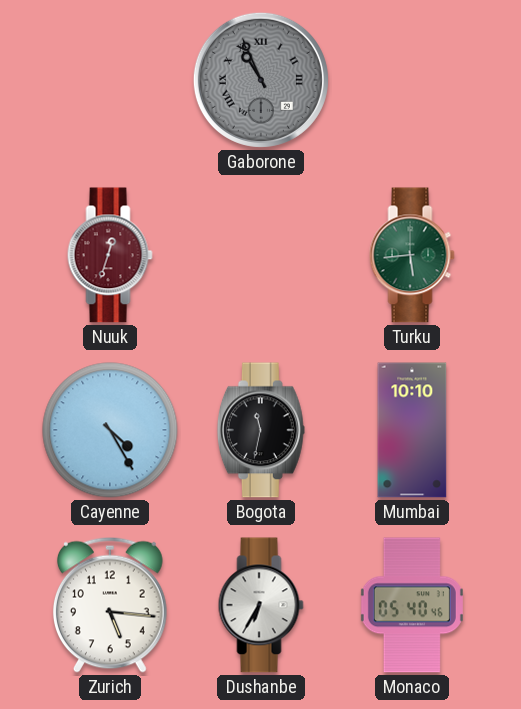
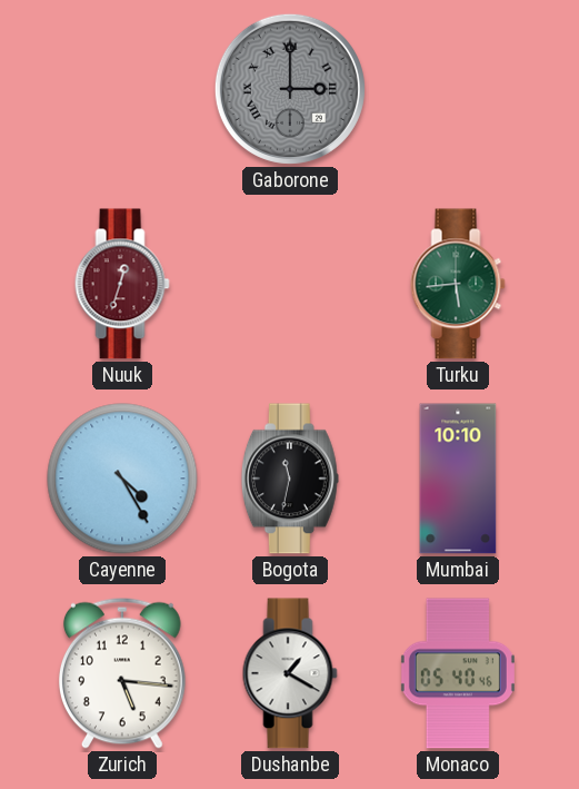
Gaborone: 10:56 -> 3:00 (290, 89)
Dushanbe: 6:35 -> 1:20 (290, 673)
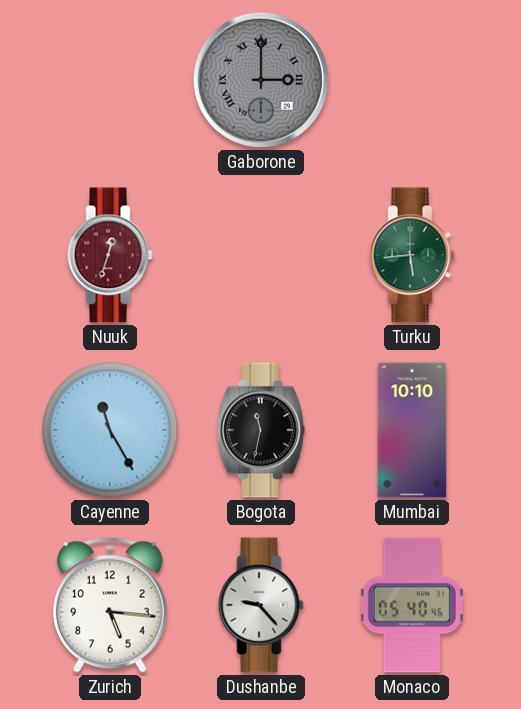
Cayenne: 4:25 -> 11:25 (110, 430)
Dushanbe: 1:20 -> 9:23 (261, 605)
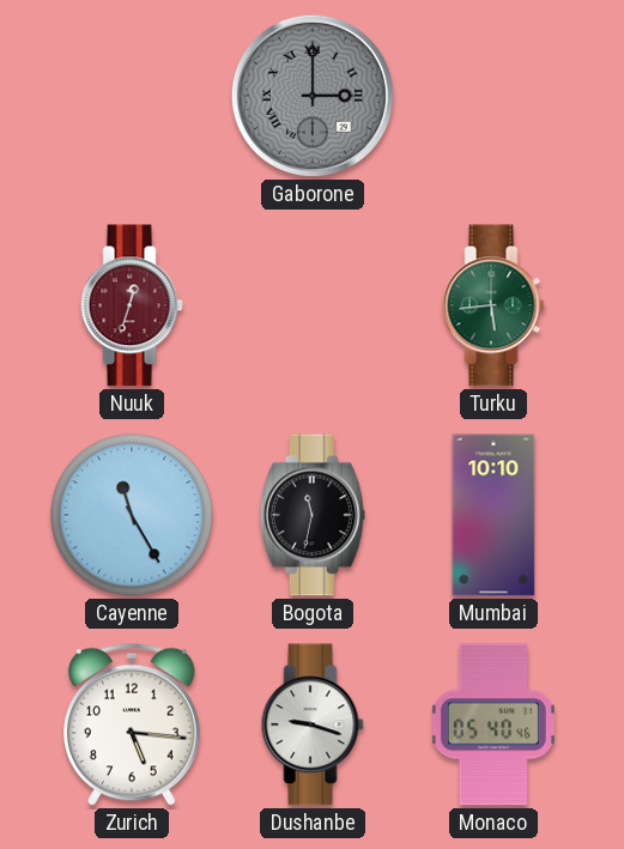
Dushanbe: 9:23 -> 9:18 (313, 724)
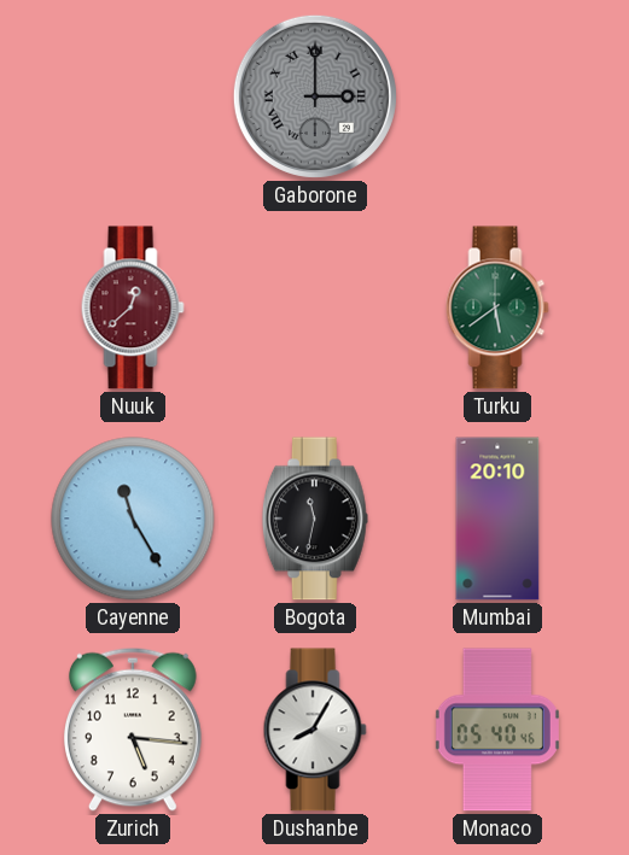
Nuuk: 12:33 -> 12:38 (133, 308)
Turku: 5:44 -> 5:39 (497, 308)
Mumbai: 10:10 -> 20:10 (497, 519)
Dushanbe: 9:18 -> 8:05 (315, 730)
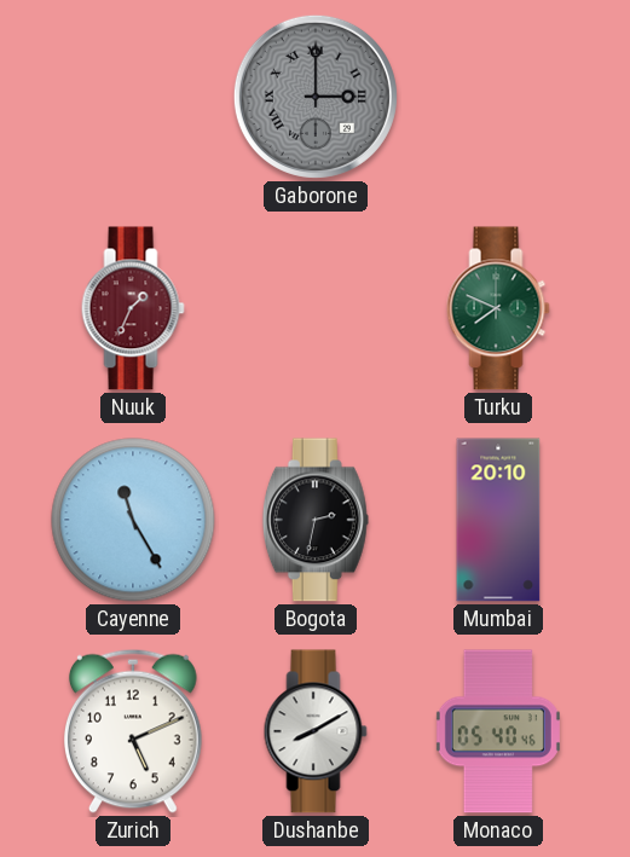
Nuuk: 12:38 -> 1:34 (133, 308)
Turku: 5:39 -> 7:49 (498, 308)
Bogota: 11:32 -> 2:32 (316, 520)
Zurich: 5:16 -> 5:11 (133, 731)
Dushanbe: 8:05 -> 8:10 (316, 731)
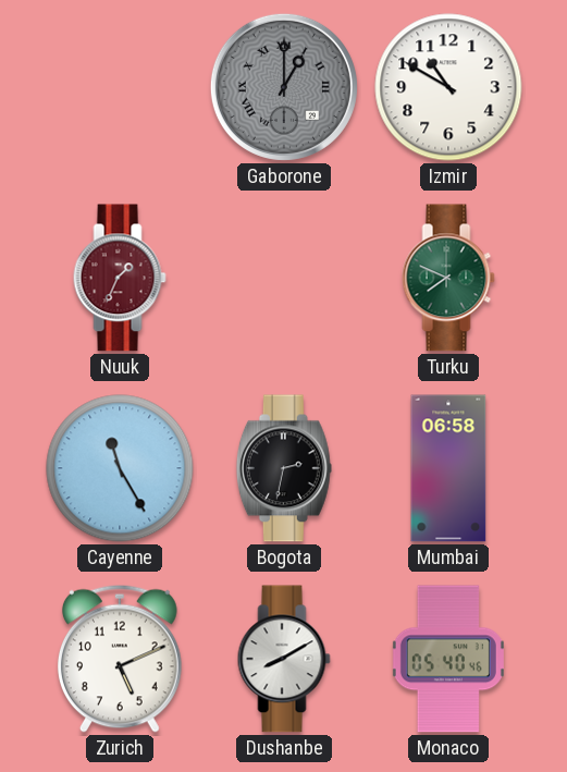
Gaborone: 3:00 -> 1:00 (284, 87)
Izmir: none -> 10:50 (448, 87)
Mumbai: 20:10 -> 06:58 (448, 468)
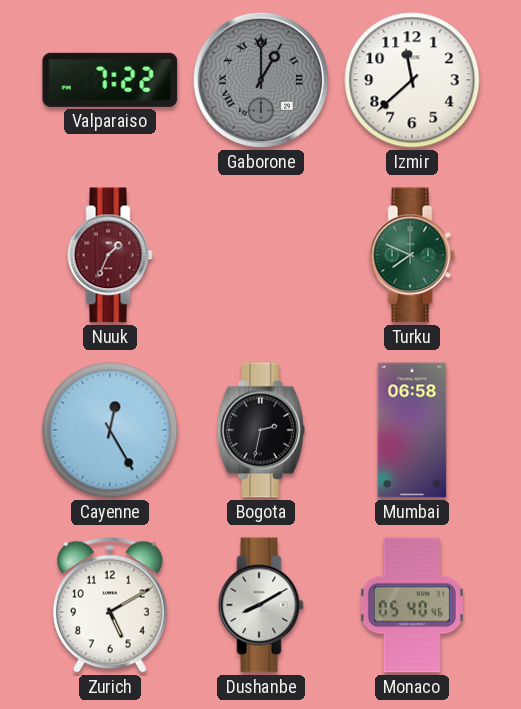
Valparaiso: none -> 7:22 (110, 80)
Izmir: 10:50 -> 11:38 (412, 80)
Cayenne: 11:25 -> 12:25 (110, 430)
Zurich: 5:11 -> 5:10 (110, 605)
